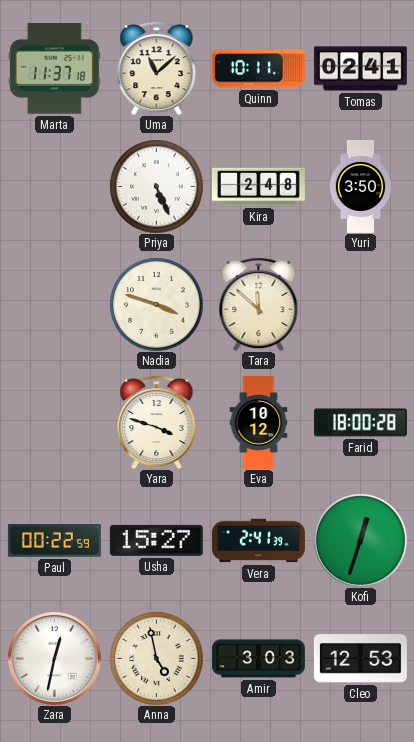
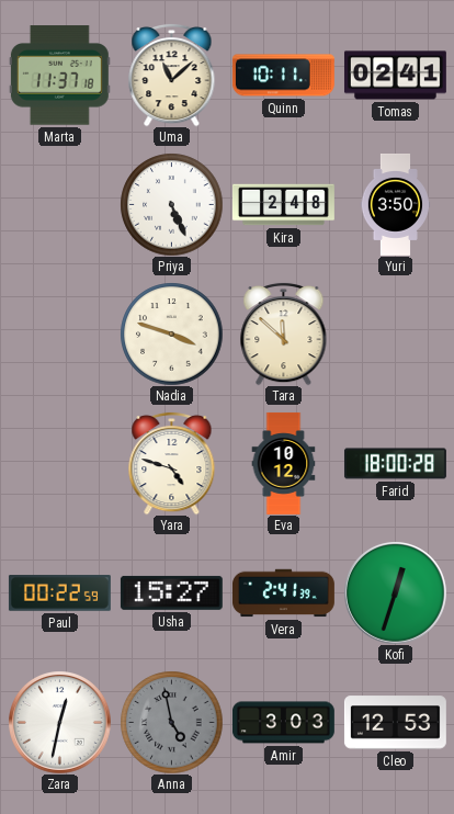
Yara: 3:48 -> 4:48 (172, 463)
Anna dial: cream -> grey (171, 722)
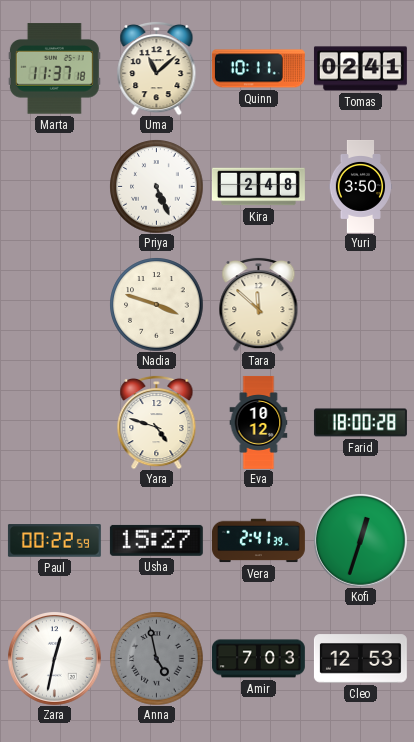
Amir: 3:03 -> 7:03 (258, 659)
